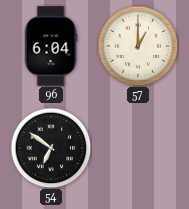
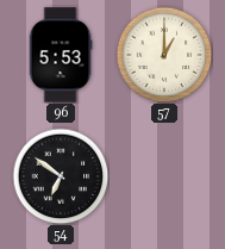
96: 6:04 -> 5:53 (61, 55)
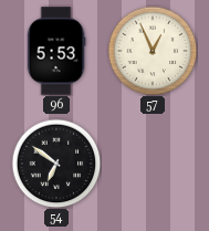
57: 1:00 -> 12:56 (153, 51)
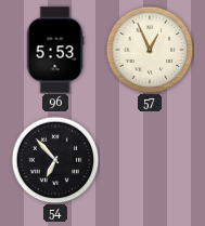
54: 6:51 -> 6:53 (55, 160)
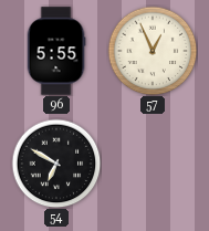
96: 5:53 -> 5:55 (56, 51)
54: 6:53 -> 6:50 (56, 164)
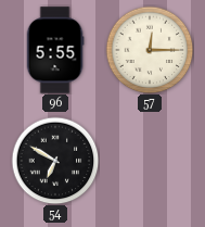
57: 12:56 -> 12:15 (150, 50)
